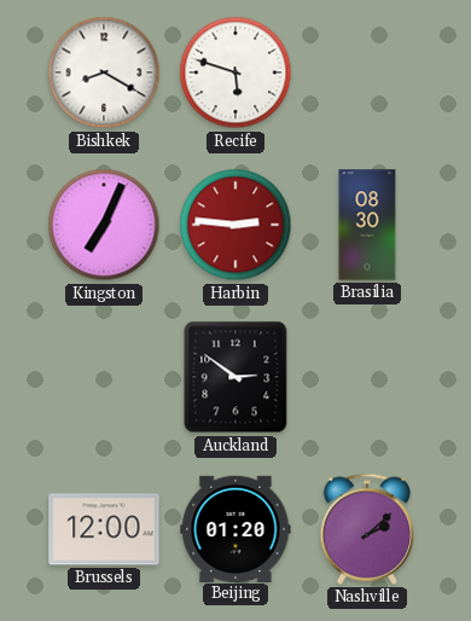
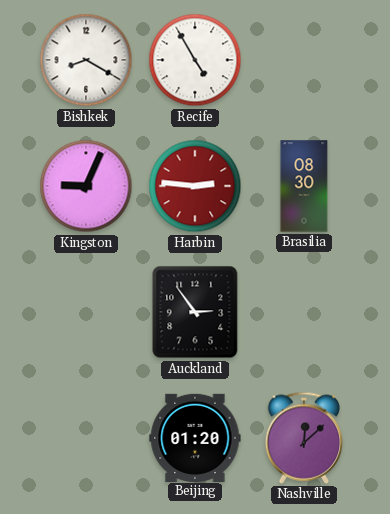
Recife: 5:48 -> 4:55 (195, 60)
Kingston: 7:04 -> 9:04 (86, 186)
Auckland: 2:51 -> 2:54 (195, 312)
Brussels: 12:00 -> none (104, 529)
Nashville: 2:08 -> 12:08 (304, 438)
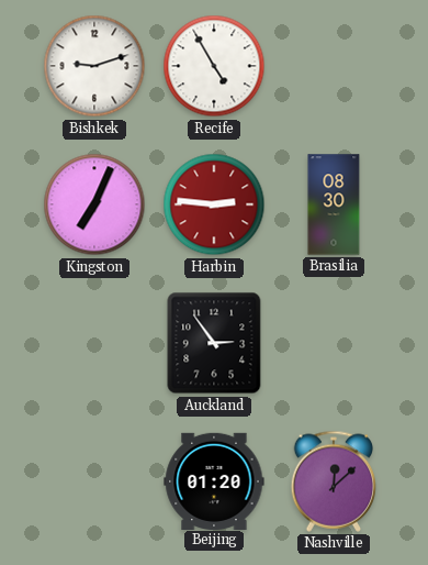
Bishkek: 8:20 -> 9:12 (94, 66)
Kingston: 9:04 -> 7:04 (94, 204)
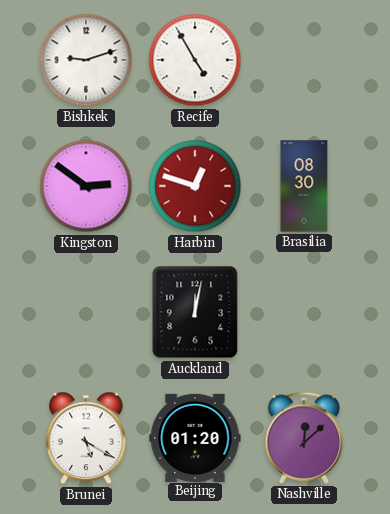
Kingston: 7:04 -> 2:51 (86, 186)
Harbin: 2:46 -> 12:48 (195, 186)
Auckland: 2:54 -> 12:02 (195, 312)
Brunei: none -> 5:20 (87, 438)
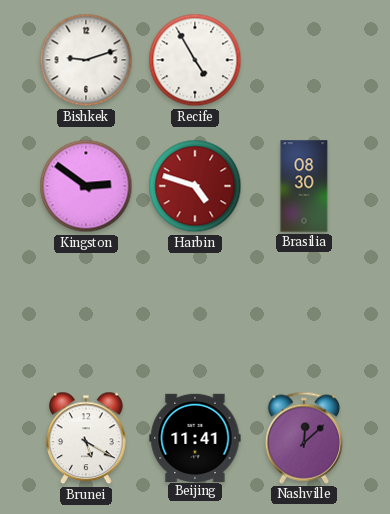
Harbin: 12:48 -> 4:48 (195, 186)
Auckland: 12:02 -> none (195, 312)
Beijing: 01:20 -> 11:41 (195, 437)
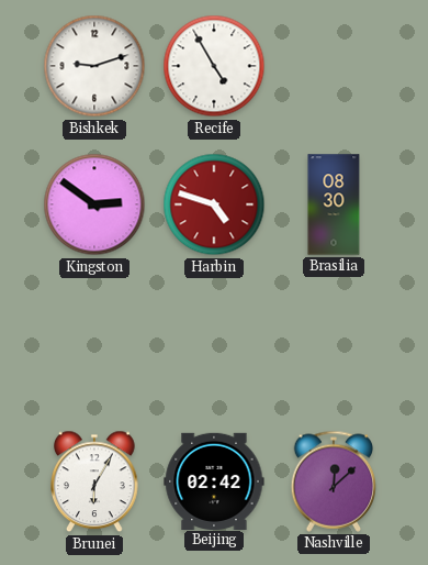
Brunei: 5:20 -> 6:05 (95, 481)
Beijing: 11:41 -> 02:42 (214, 480)
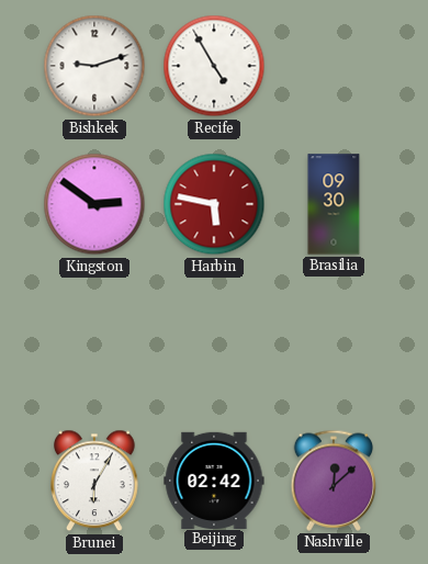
Harbin: 4:48 -> 5:47 (214, 204)
Brasilia: 08:30 -> 09:30 (334, 204)
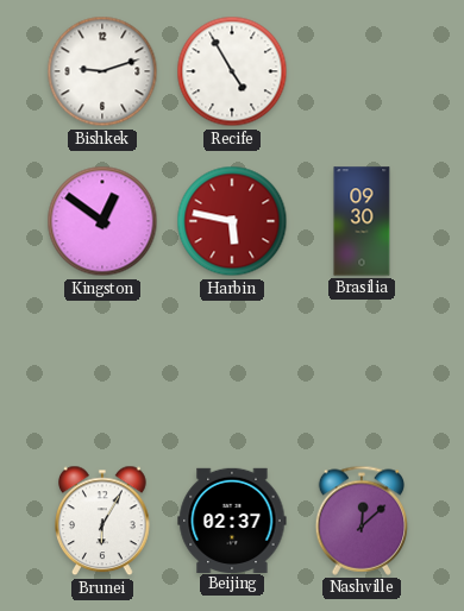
Kingston: 2:51 -> 12:51 (102, 221)
Beijing: 02:42 -> 02:37 (232, 519)
